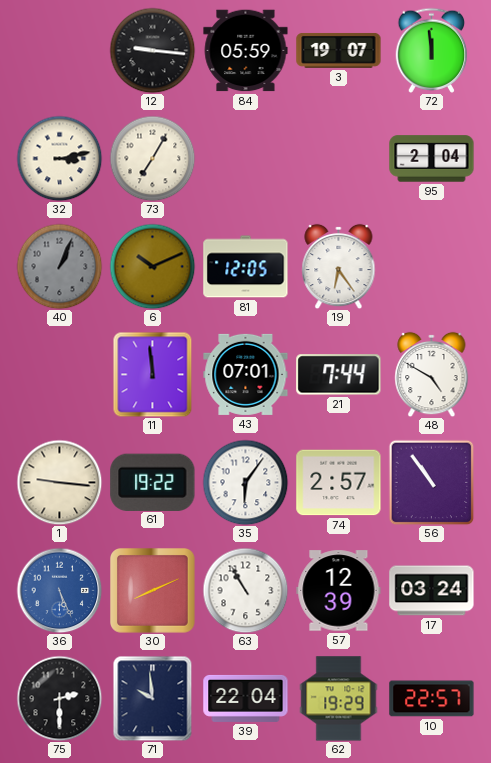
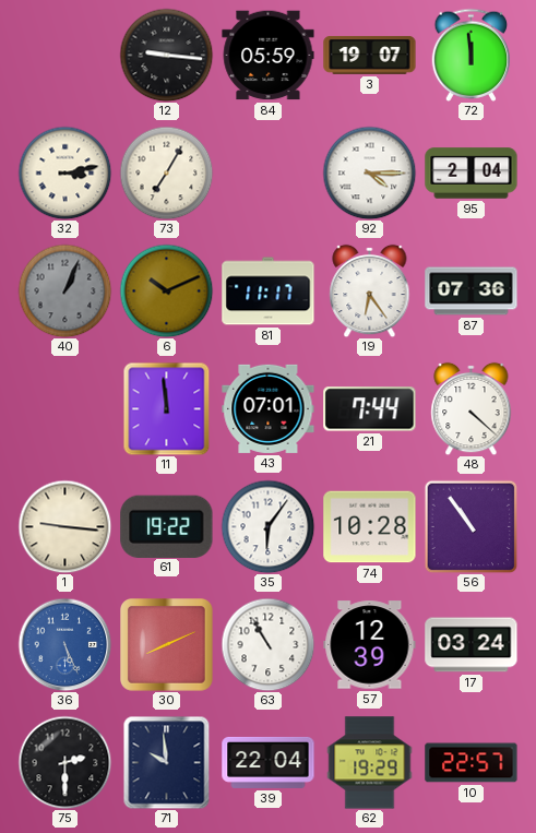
92: none -> 4:15 (369, 172)
81: 12:05 -> 11:17 (269, 291)
87: none -> 07:36 (472, 291)
48: 4:50 -> 4:22 (472, 408)
74: 2:57 -> 10:28 (370, 527)
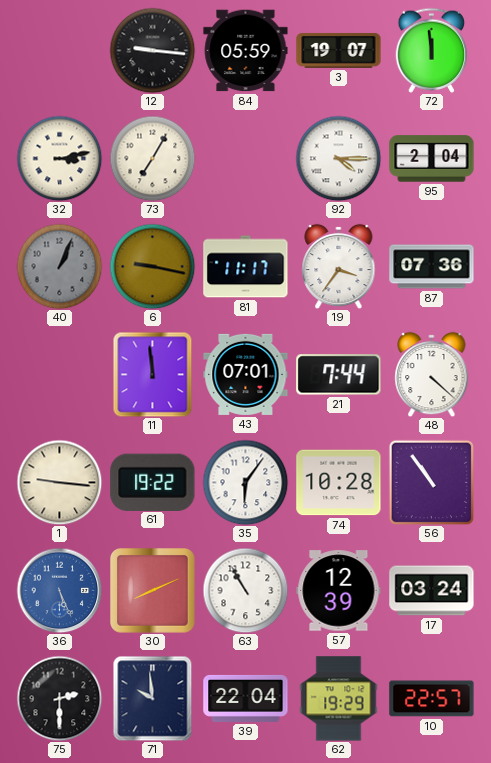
6: 10:11 -> 9:17 (152, 266)
19: 6:24 -> 3:36 (339, 266)
